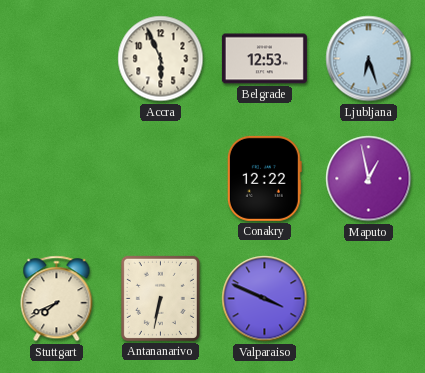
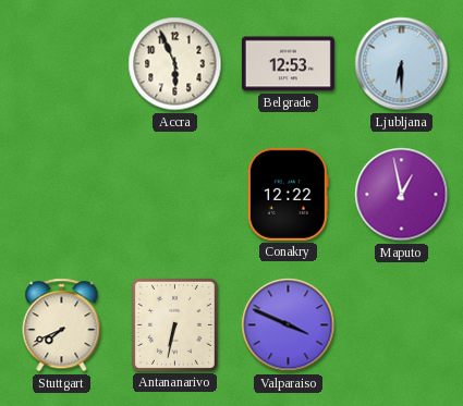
Ljubljana: 6:27 -> 6:30 (402, 64)
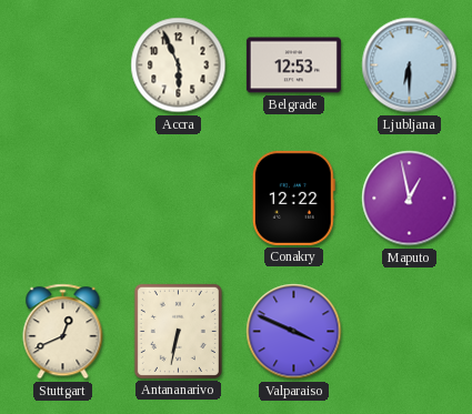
Stuttgart: 7:41 -> 12:41 (63, 332)
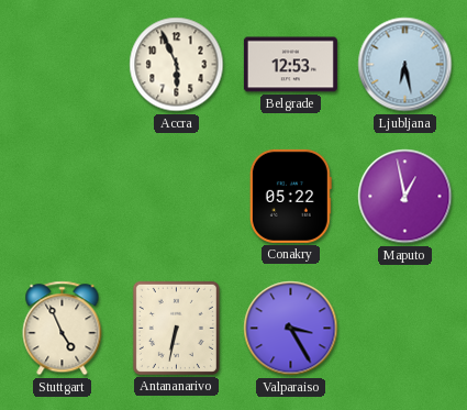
Ljubljana: 6:30 -> 6:28 (405, 65)
Conakry: 12:22 -> 05:22 (290, 196)
Stuttgart: 12:41 -> 4:56 (63, 329)
Valparaiso: 3:49 -> 3:25 (291, 329)
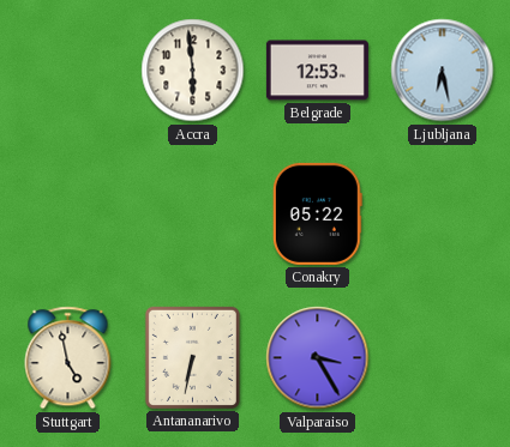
Accra: 5:56 -> 5:59 (193, 71)
Maputo: 12:58 -> none (405, 197)
Stuttgart: 4:56 -> 4:58 (68, 358)
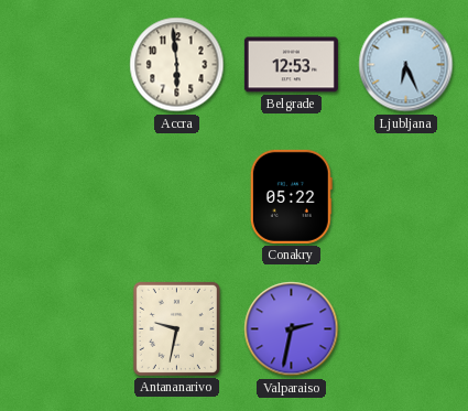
Ljubljana: 6:28 -> 6:26 (406, 65)
Stuttgart: 4:58 -> none (68, 358)
Antananarivo: 6:32 -> 9:32 (176, 328)
Valparaiso: 3:25 -> 2:32 (292, 329)
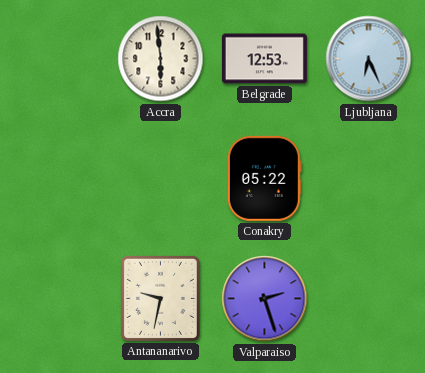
Valparaiso: 2:32 -> 2:27 (265, 299)
